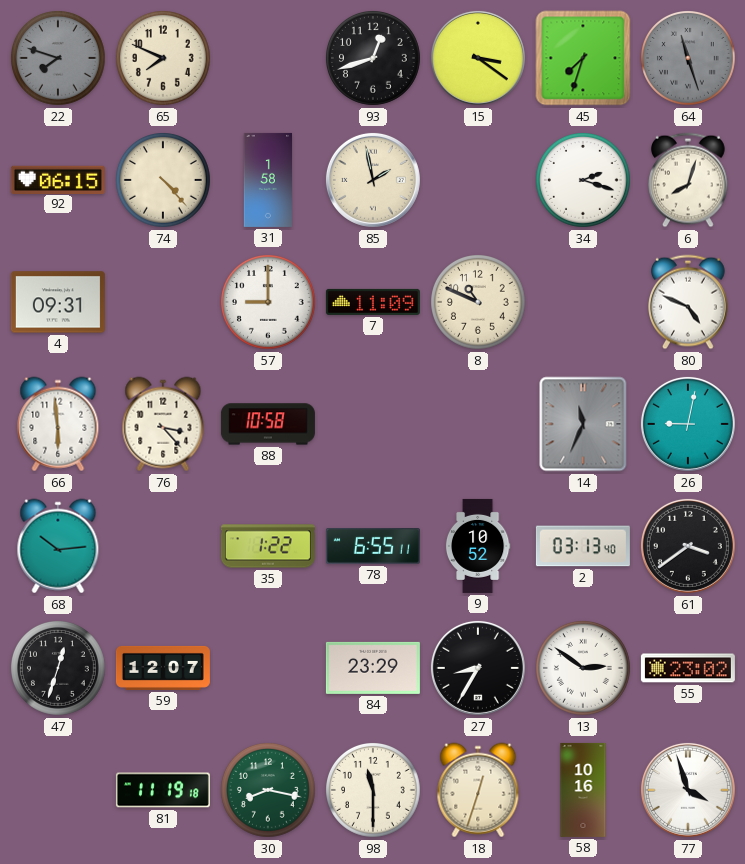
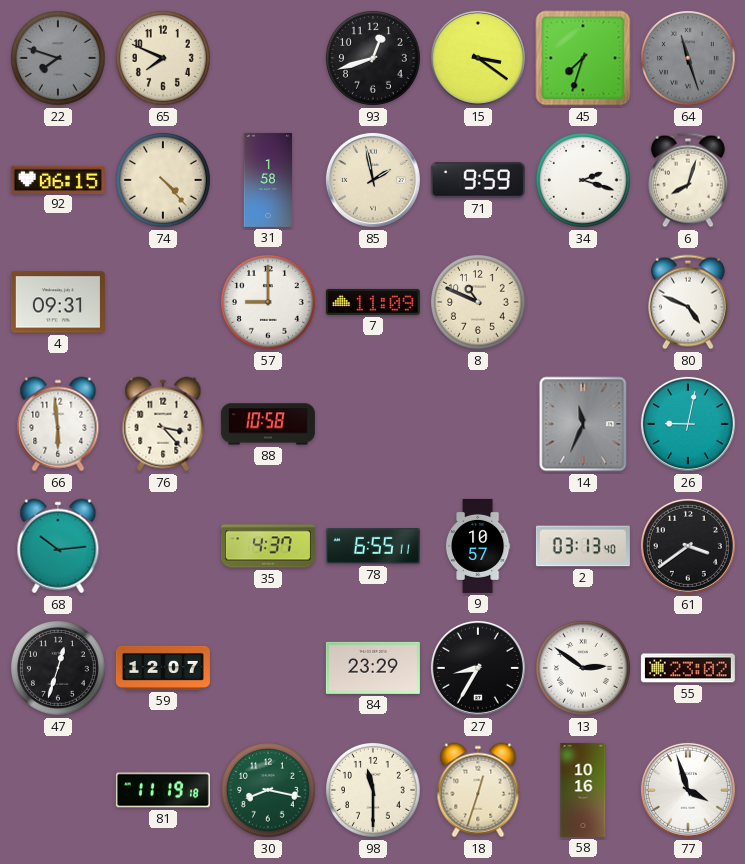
71: none -> 9:59 (478, 180)
35: 1:22 -> 4:37 (268, 546)
9: 10:52 -> 10:57 (478, 546)
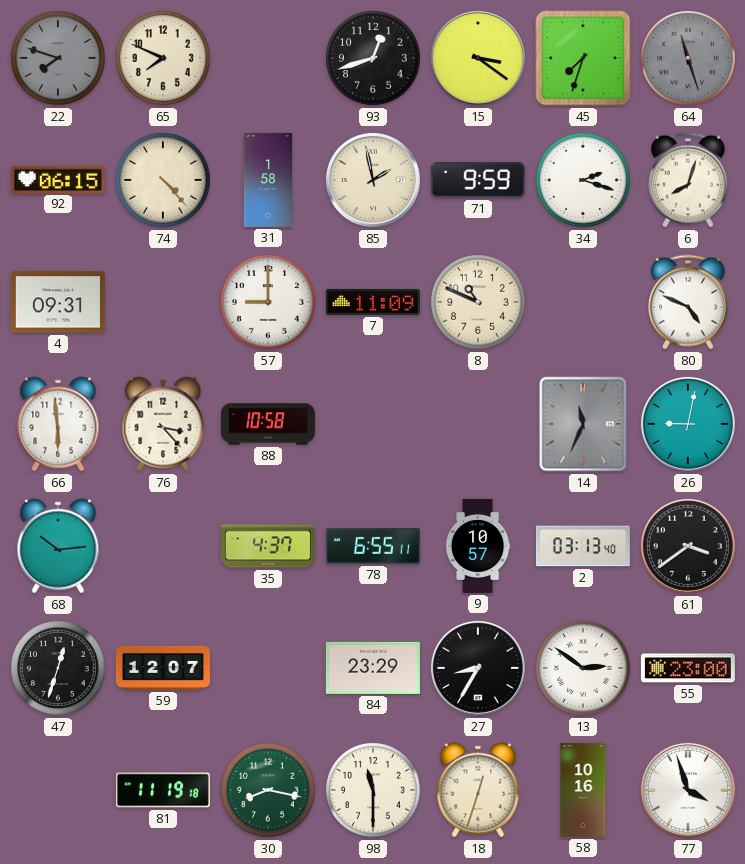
55: 23:02 -> 23:00 (688, 668)
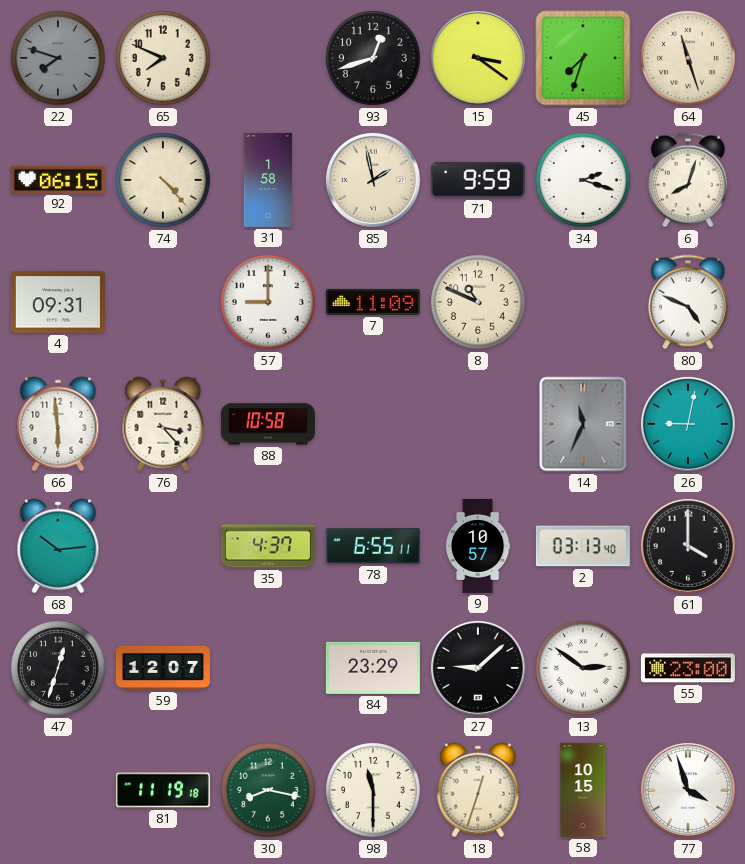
64 dial: grey -> cream (689, 59)
61: 3:39 -> 4:00 (688, 546)
27: 8:35 -> 9:08 (478, 668)
58: 10:16 -> 10:15 (583, 790)
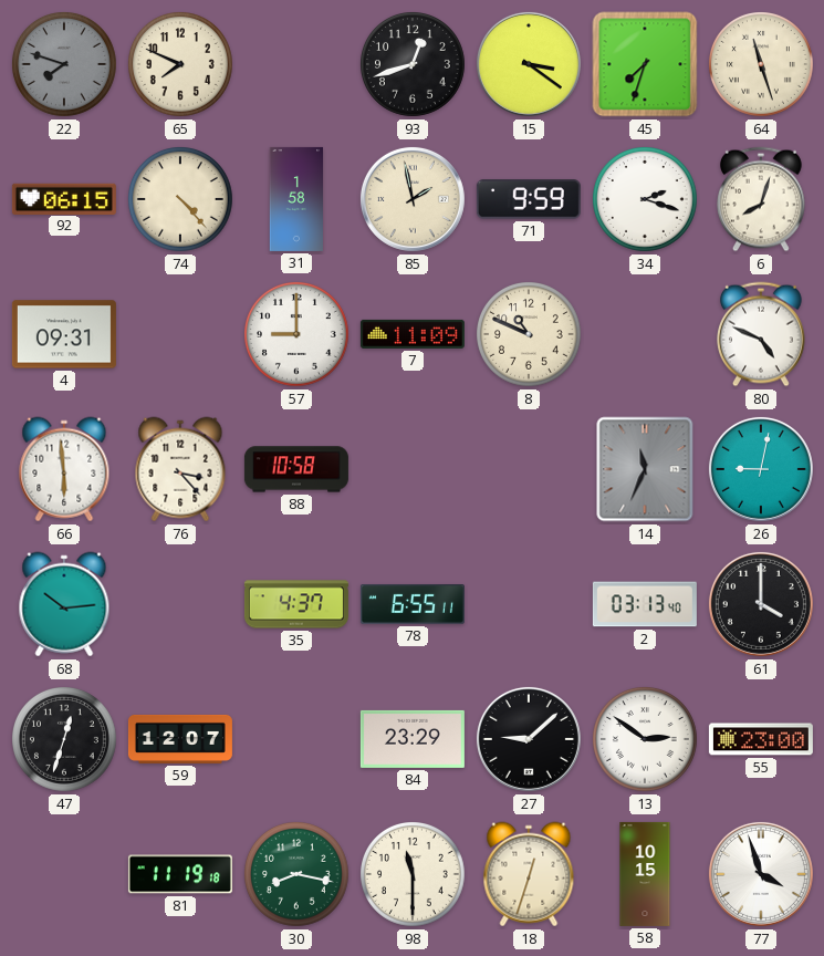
9: 10:57 -> none (478, 546)
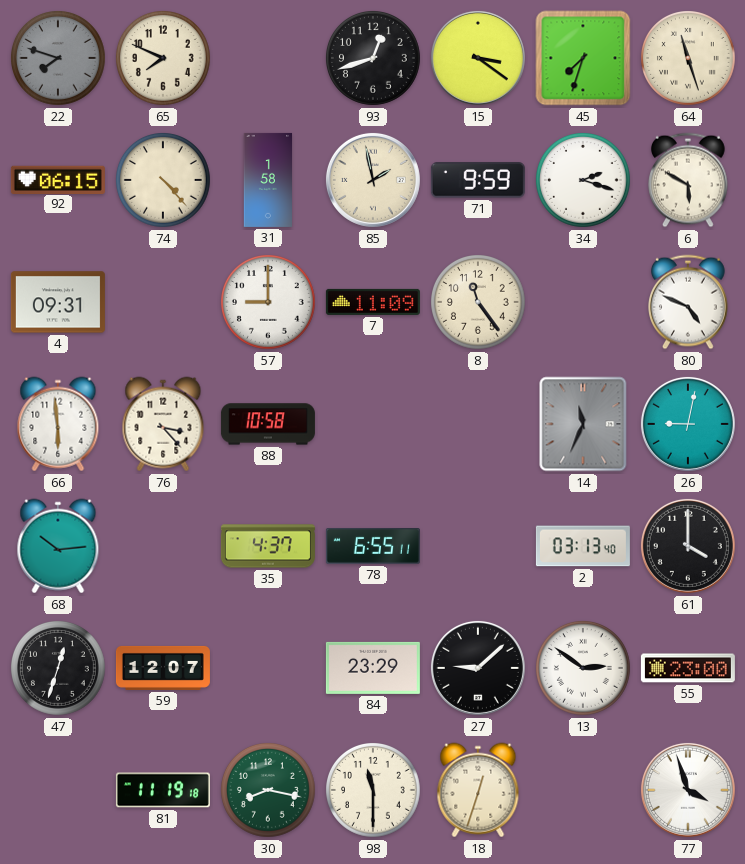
6: 8:03 -> 5:50 (689, 180)
8: 10:49 -> 11:24 (479, 303)
58: 10:15 -> none (645, 874)
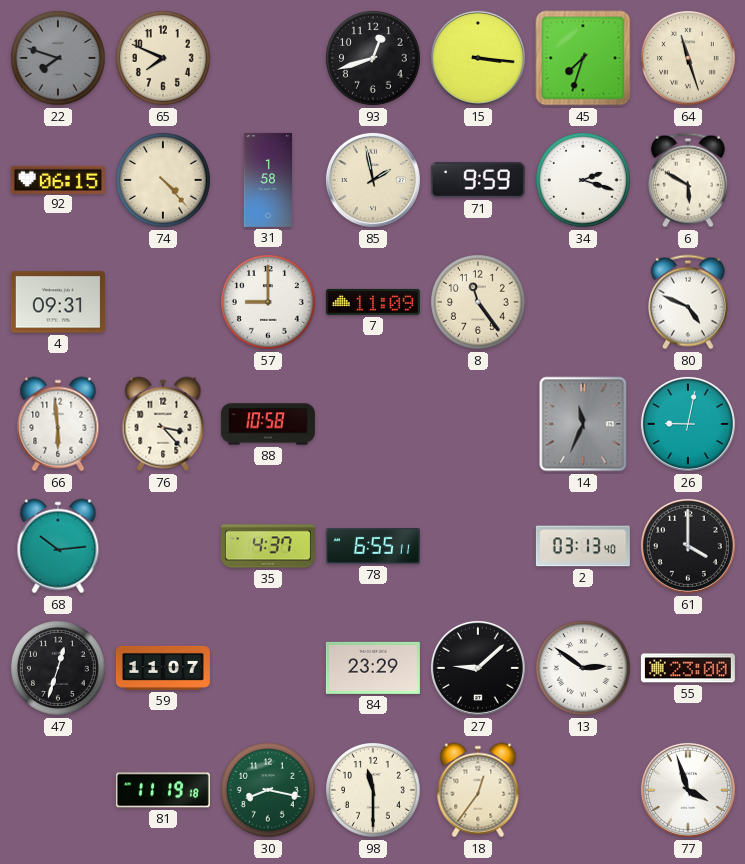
15: 3:21 -> 3:16 (478, 58)
59: 12:07 -> 11:07 (163, 668)
18: 12:33 -> 12:36 (478, 790)
